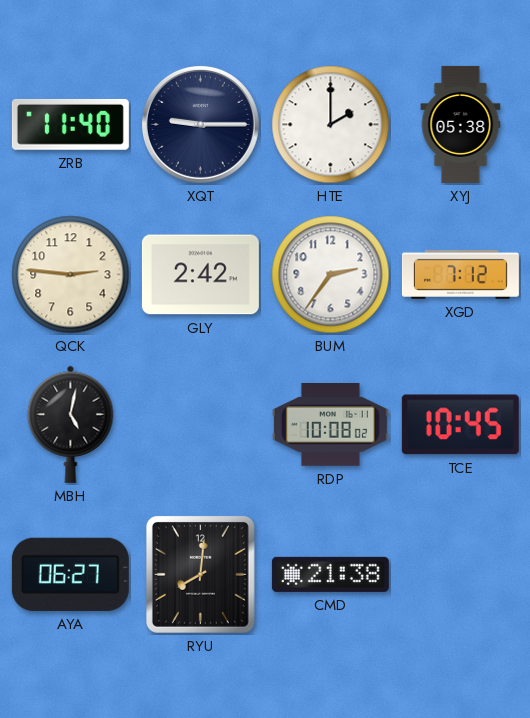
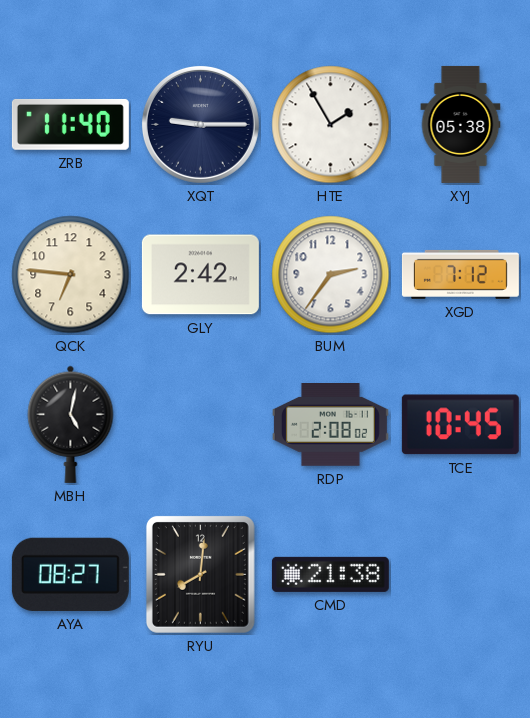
HTE: 2:00 -> 1:55 (331, 125)
QCK: 2:46 -> 6:46 (71, 275)
RDP: 10:08 -> 2:08 (330, 425)
AYA: 06:27 -> 08:27 (70, 574)
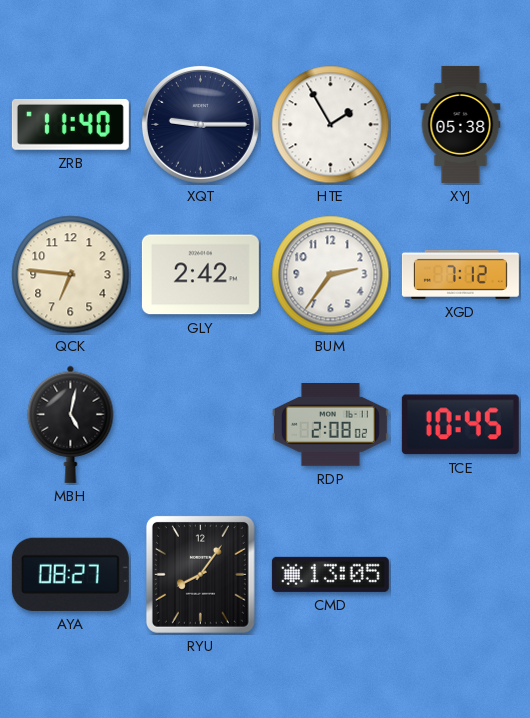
RYU: 8:01 -> 8:06 (200, 574)
CMD: 21:38 -> 13:05 (330, 574)
